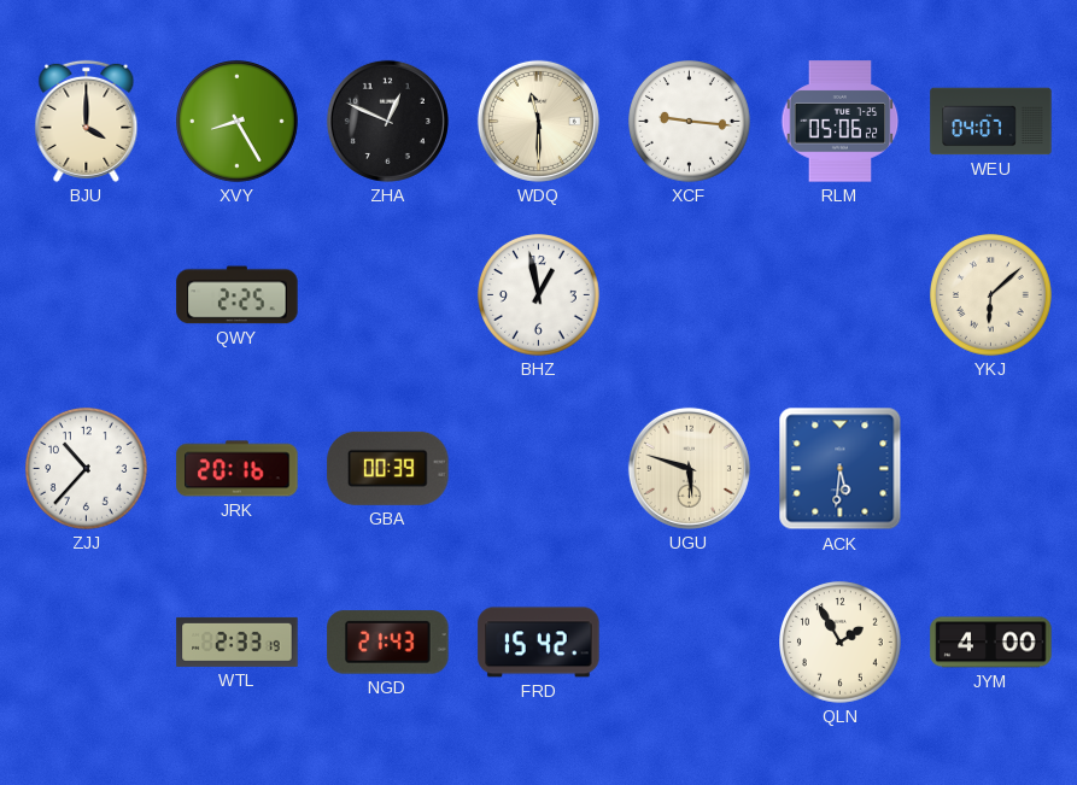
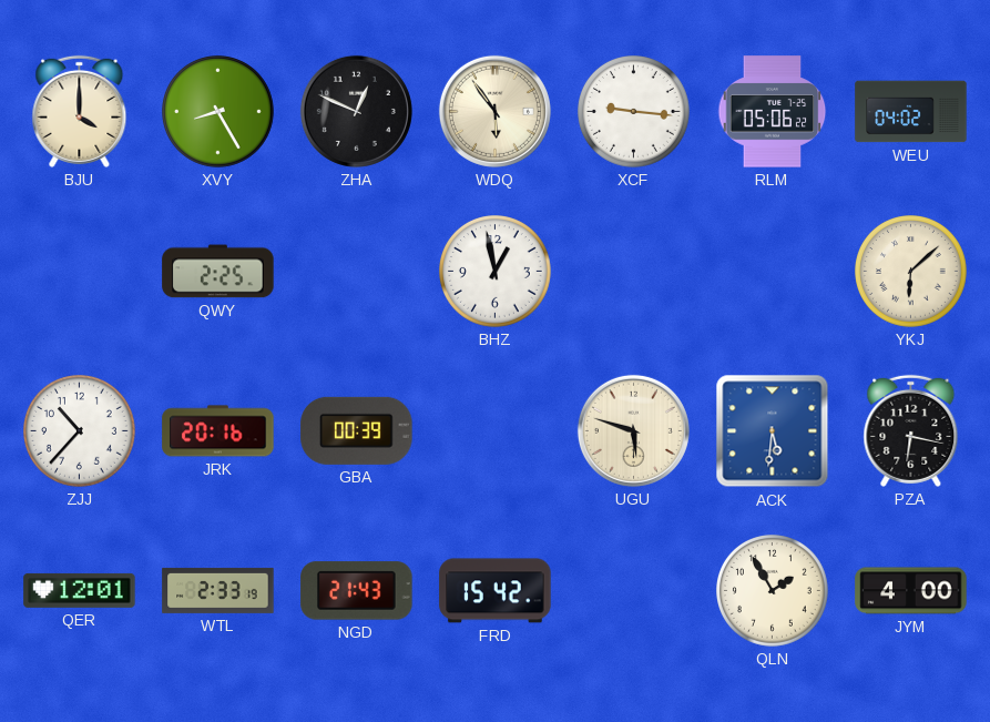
WDQ: 11:30 -> 5:54 (494, 111)
WEU: 04:07 -> 04:02 (911, 112)
PZA: none -> 6:17 (911, 430)
QER: none -> 12:01 (80, 590)
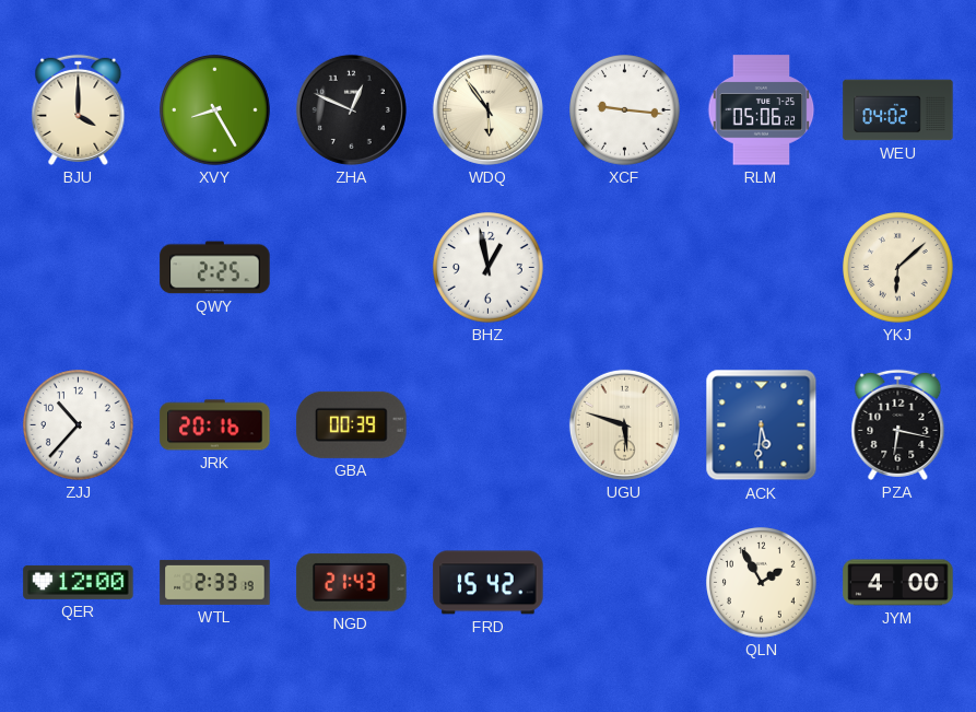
QER: 12:01 -> 12:00 (79, 582)
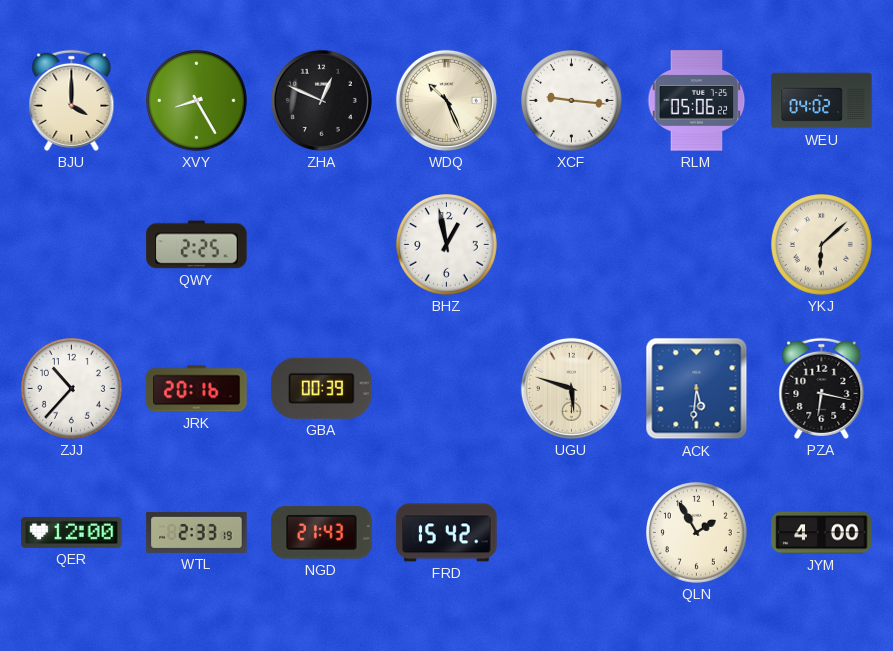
WDQ: 5:54 -> 10:26 (446, 100)
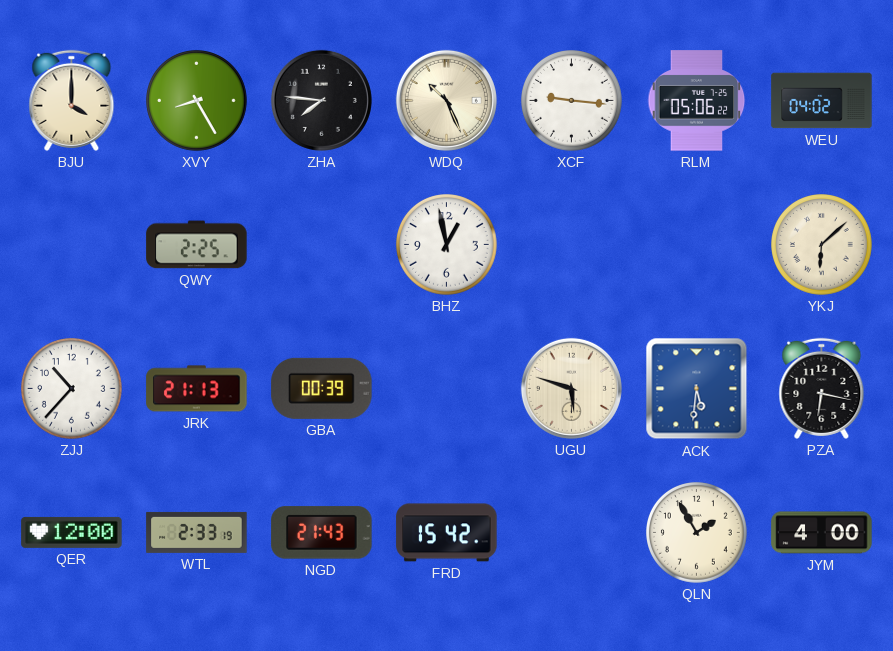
ZHA: 12:49 -> 7:46 (321, 100)
JRK: 20:16 -> 21:13 (197, 389)
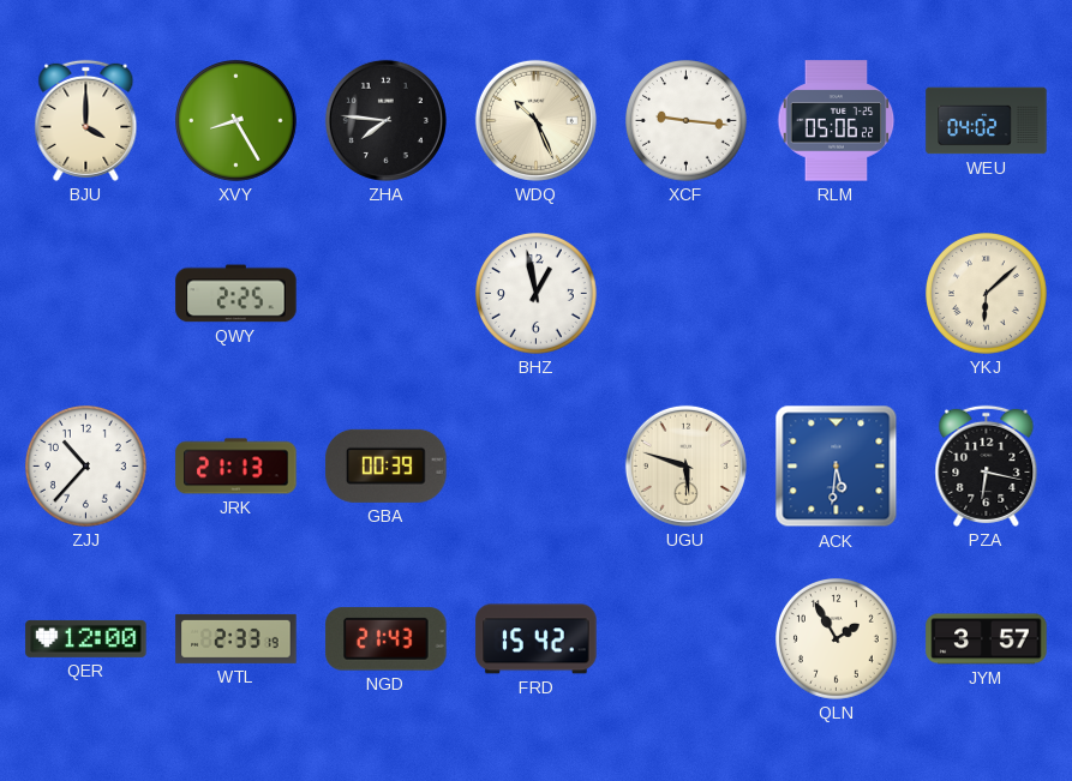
JYM: 4:00 -> 3:57 (987, 639)
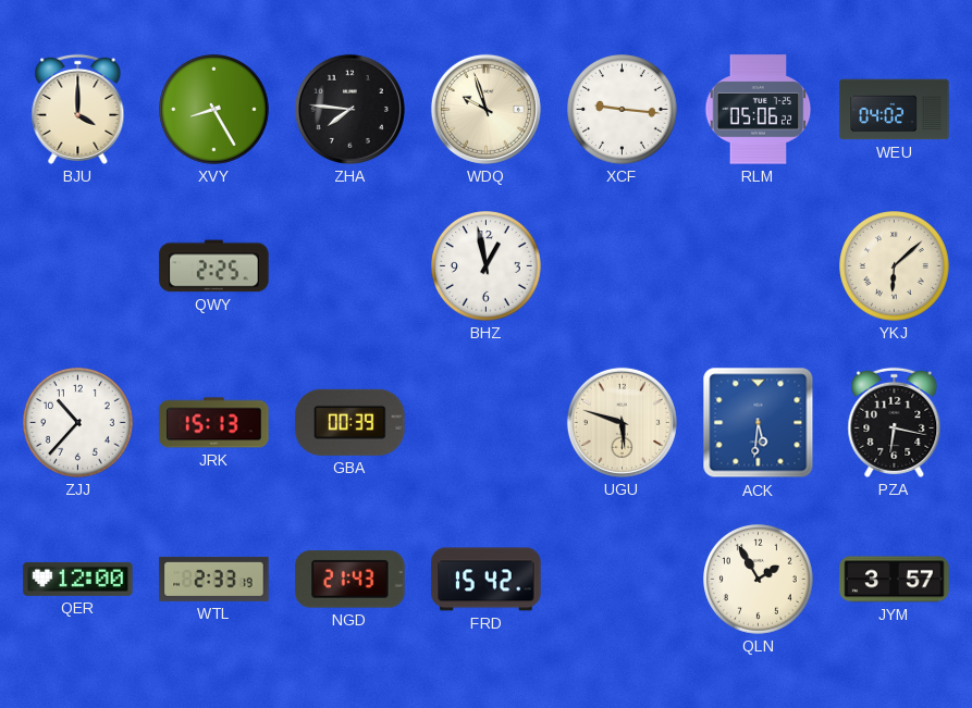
WDQ: 10:26 -> 9:57 (485, 109)
JRK: 21:13 -> 15:13 (214, 423)
